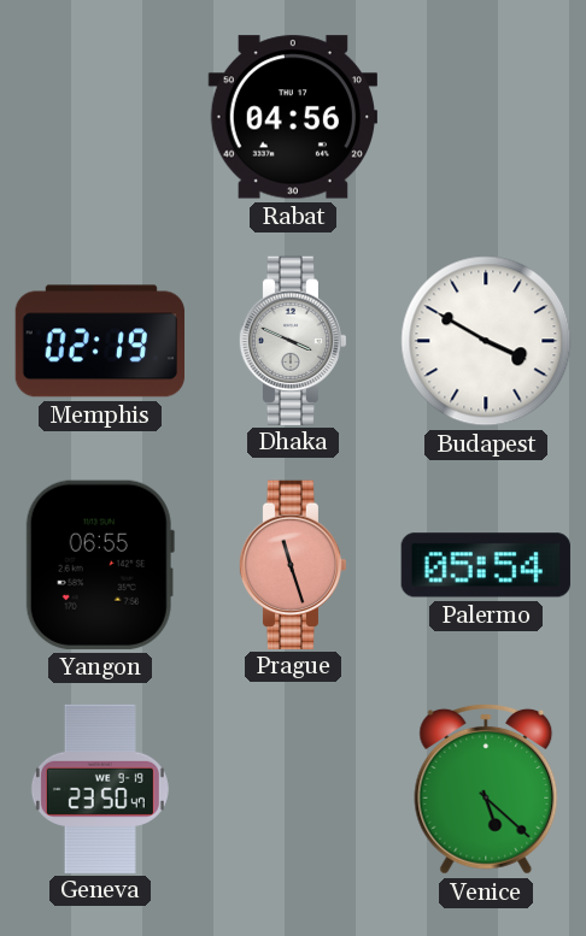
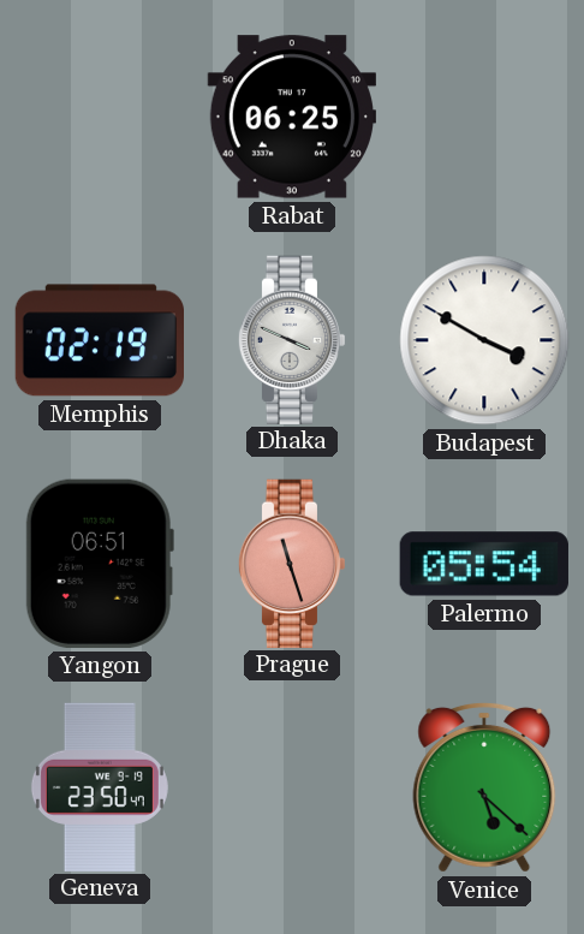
Rabat: 04:56 -> 06:25 (291, 117)
Yangon: 06:55 -> 06:51 (100, 564)
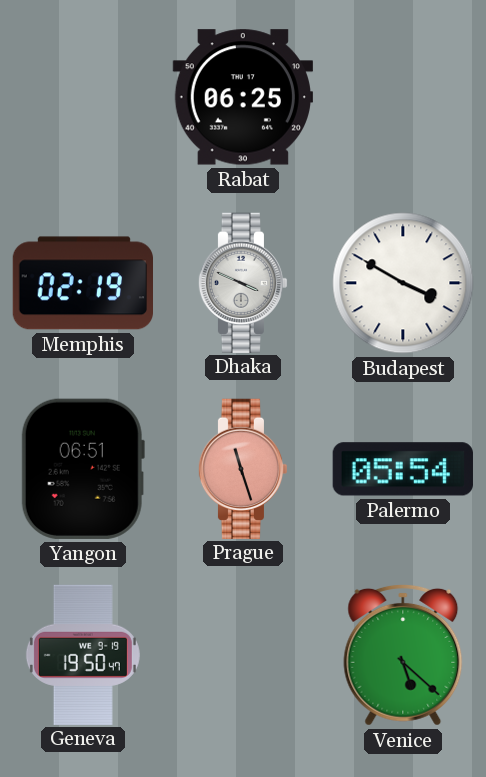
Geneva: 23:50 -> 19:50 (83, 654)
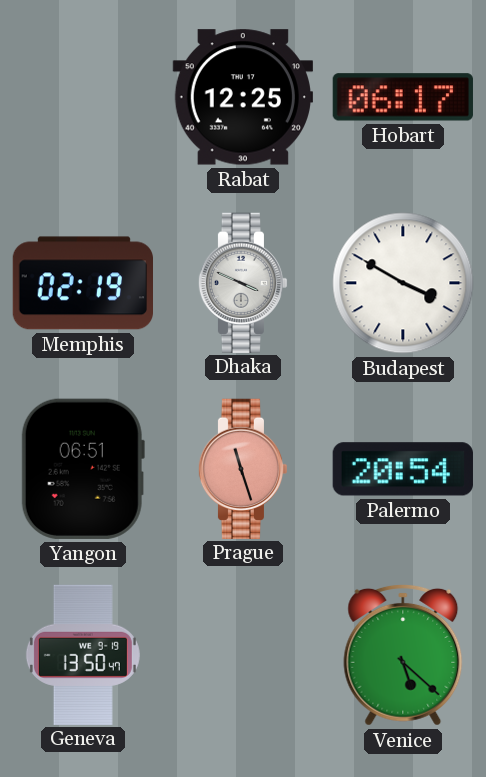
Rabat: 06:25 -> 12:25 (242, 97)
Hobart: none -> 06:17 (403, 97)
Palermo: 05:54 -> 20:54 (403, 469)
Geneva: 19:50 -> 13:50 (83, 654)
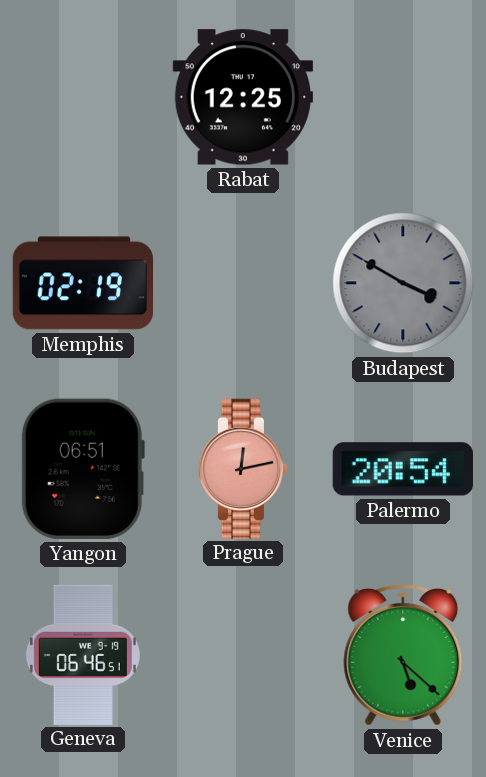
Hobart: 06:17 -> none (403, 97)
Dhaka: 3:49 -> none (243, 282)
Budapest dial: white -> grey (403, 283)
Prague: 11:27 -> 12:13 (243, 468)
Geneva: 13:50 -> 06:46 (83, 654)
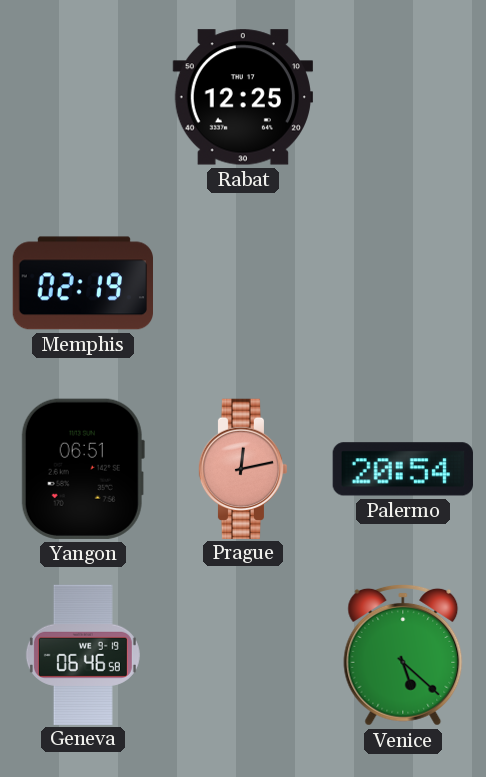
Budapest: 3:50 -> none (403, 283)
Geneva: 06:46:51 -> 06:46:58 (83, 654)
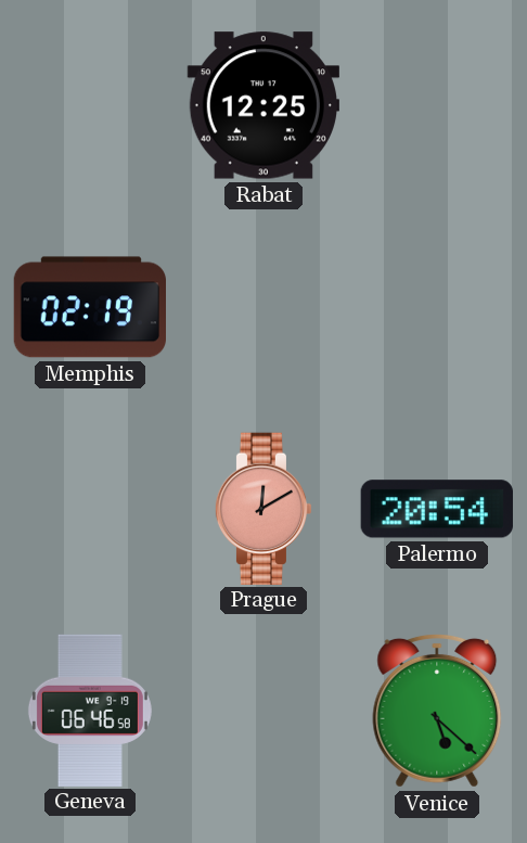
Yangon: 06:51 -> none (83, 469)
Prague: 12:13 -> 12:10 (263, 508)
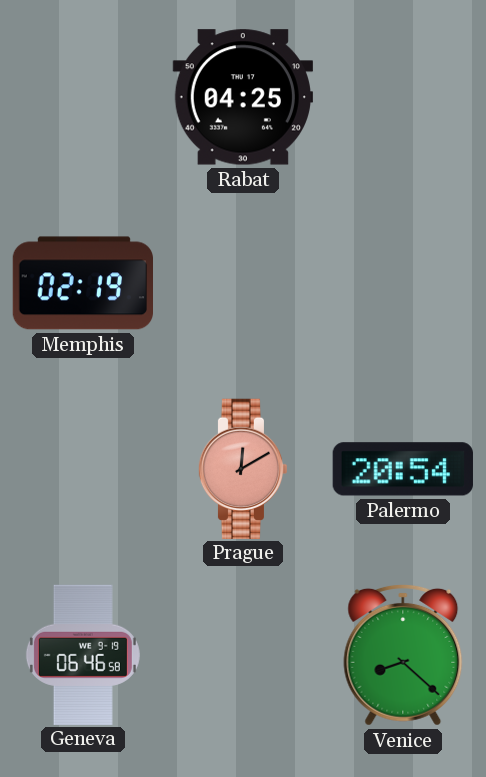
Rabat: 12:25 -> 04:25 (242, 97)
Venice: 5:22 -> 8:22 (403, 655)
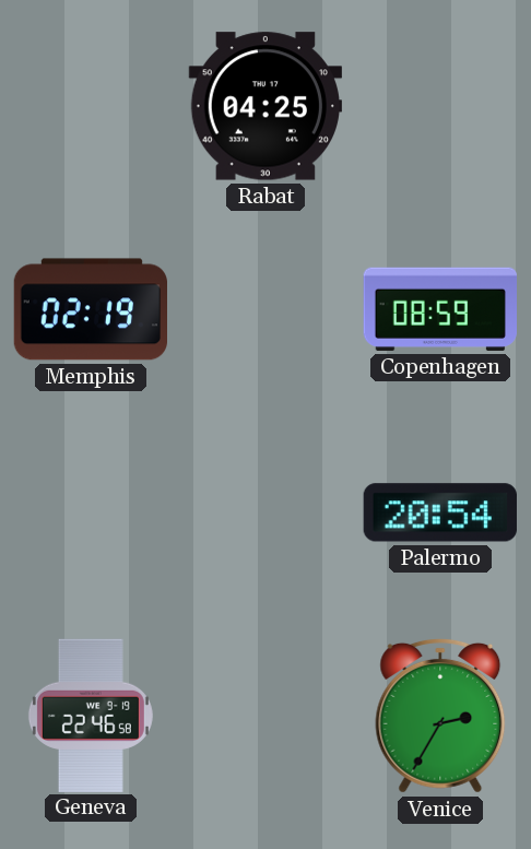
Copenhagen: none -> 08:59 (439, 309)
Prague: 12:10 -> none (243, 468)
Geneva: 06:46 -> 22:46 (91, 715)
Venice: 8:22 -> 2:35 (440, 716)
